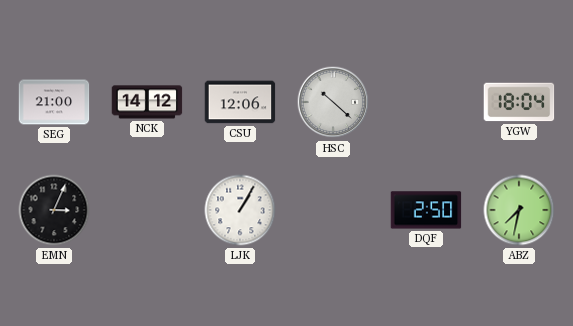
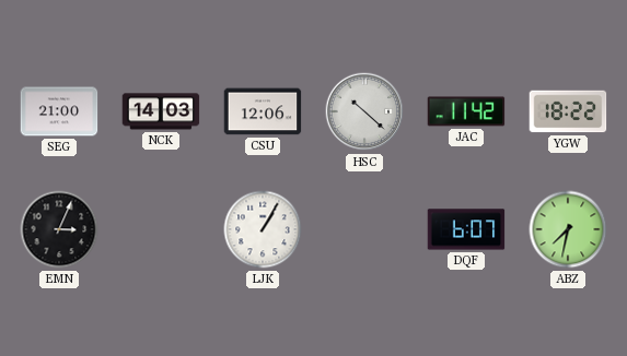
NCK: 14:12 -> 14:03 (161, 111)
JAC: none -> 11:42 (466, 111)
YGW: 18:04 -> 18:22 (568, 111)
DQF: 2:50 -> 6:07 (466, 229)
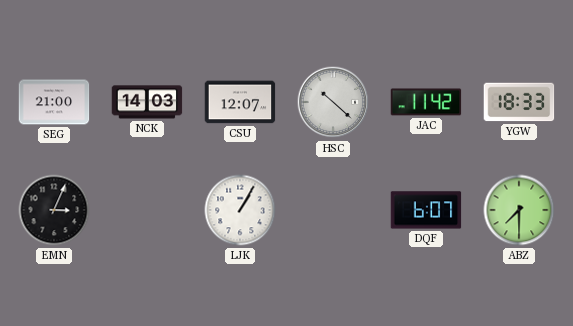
CSU: 12:06 -> 12:07 (240, 102)
YGW: 18:22 -> 18:33 (519, 102)
ABZ: 7:32 -> 7:30 (519, 210)
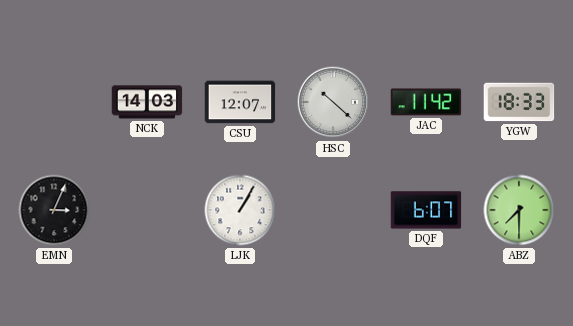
SEG: 21:00 -> none (54, 102)
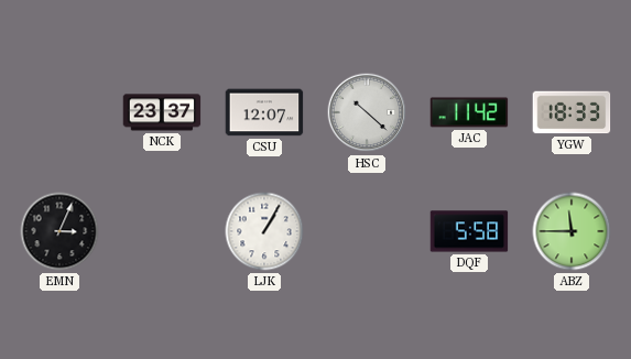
NCK: 14:03 -> 23:37 (162, 112)
DQF: 6:07 -> 5:58 (469, 231)
ABZ: 7:30 -> 11:45 (572, 231)
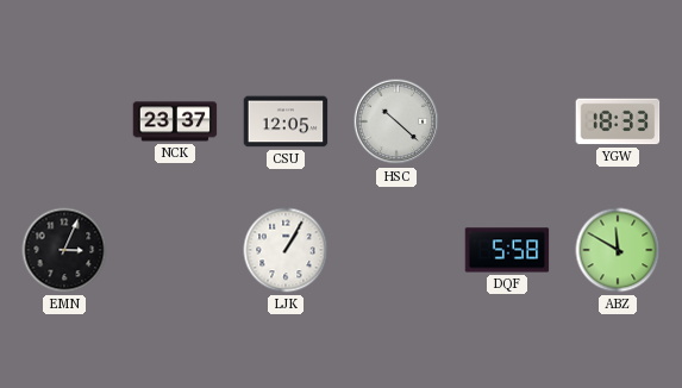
CSU: 12:07 -> 12:05 (286, 121)
JAC: 11:42 -> none (469, 112)
ABZ: 11:45 -> 11:50 (618, 250)
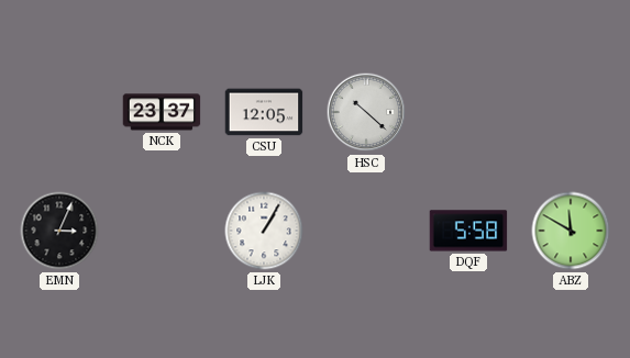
YGW: 18:33 -> none (618, 121)
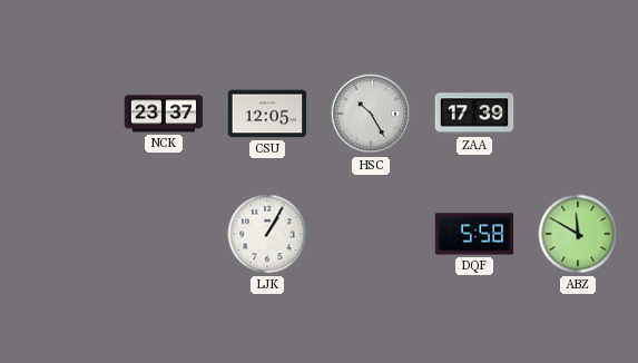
HSC: 10:22 -> 10:25 (371, 114)
ZAA: none -> 17:39 (474, 114)
EMN: 3:04 -> none (59, 231)
